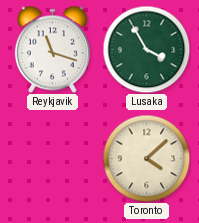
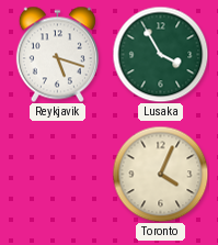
Reykjavik: 11:18 -> 5:18 (57, 54)
Toronto: 4:08 -> 4:04 (160, 174)
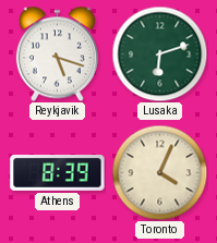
Lusaka: 3:55 -> 6:12 (159, 53)
Athens: none -> 8:39 (58, 172)
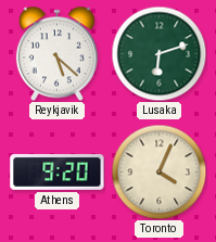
Reykjavik: 5:18 -> 5:22 (56, 53)
Athens: 8:39 -> 9:20 (58, 171)
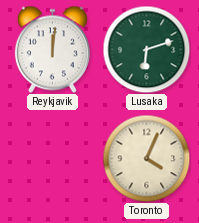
Reykjavik: 5:22 -> 12:01 (52, 49)
Athens: 9:20 -> none (58, 171)
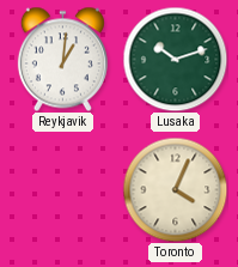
Reykjavik: 12:01 -> 1:01 (62, 59)
Lusaka: 6:12 -> 10:12 (175, 59)
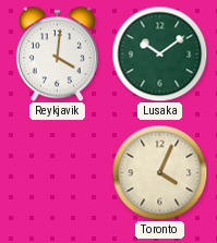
Reykjavik: 1:01 -> 4:01 (57, 53)
Lusaka: 10:12 -> 10:09 (159, 53)
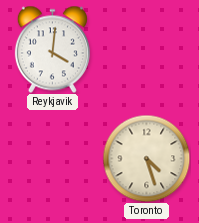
Lusaka: 10:09 -> none (159, 53)
Toronto: 4:04 -> 4:27 (146, 158)
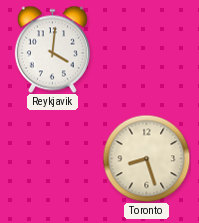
Toronto: 4:27 -> 8:27 (146, 158)
